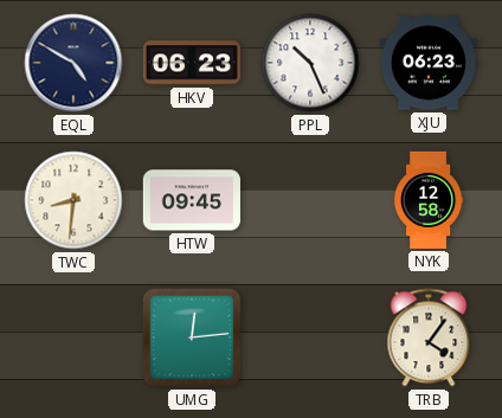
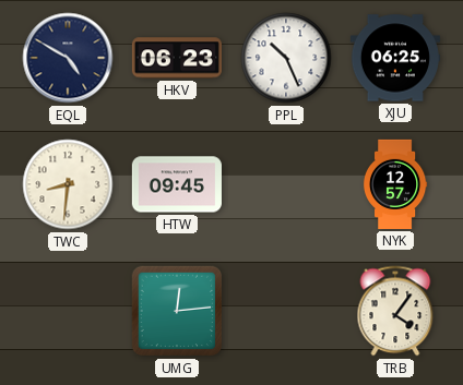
XJU: 06:23 -> 06:25 (395, 58)
NYK: 12:58 -> 12:57 (395, 184)
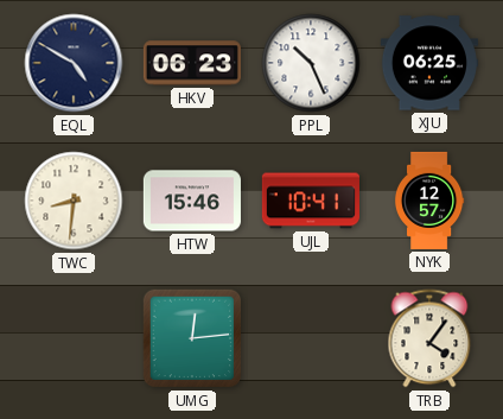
HTW: 09:45 -> 15:46 (192, 201)
UJL: none -> 10:41 (311, 201)
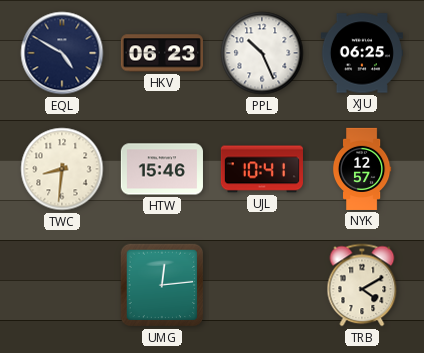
TRB: 4:06 -> 4:10 (362, 285)
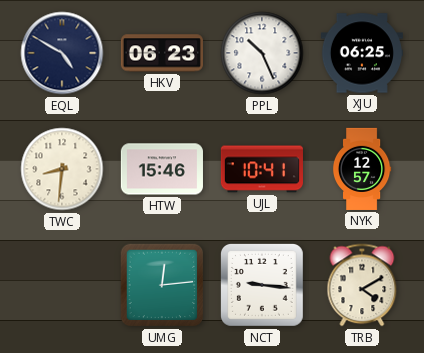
NCT: none -> 9:16 (262, 285)
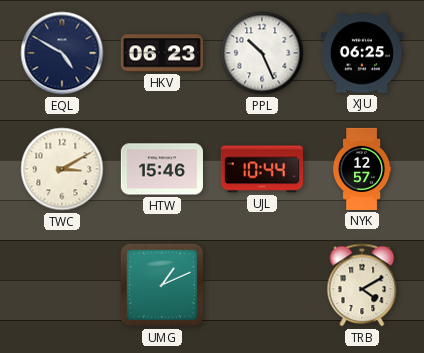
TWC: 8:31 -> 3:10 (62, 169)
UJL: 10:41 -> 10:44 (262, 169)
UMG: 12:14 -> 1:11 (162, 285)
NCT: 9:16 -> none (262, 285)
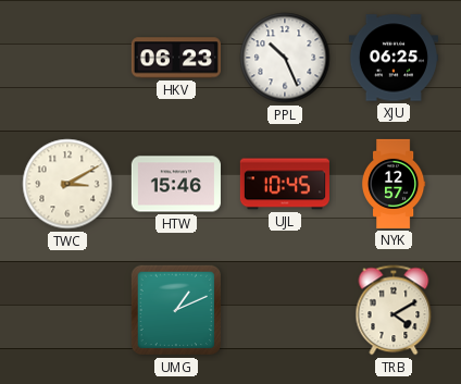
EQL: 4:50 -> none (62, 53)
UJL: 10:44 -> 10:45 (285, 184)
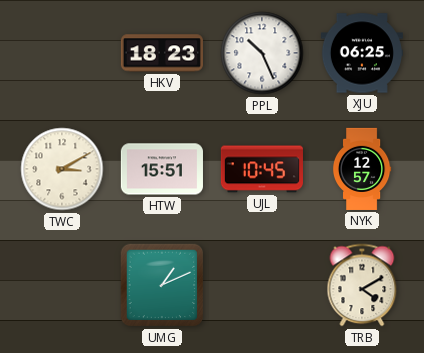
HKV: 06:23 -> 18:23 (162, 53)
HTW: 15:46 -> 15:51 (162, 169)
